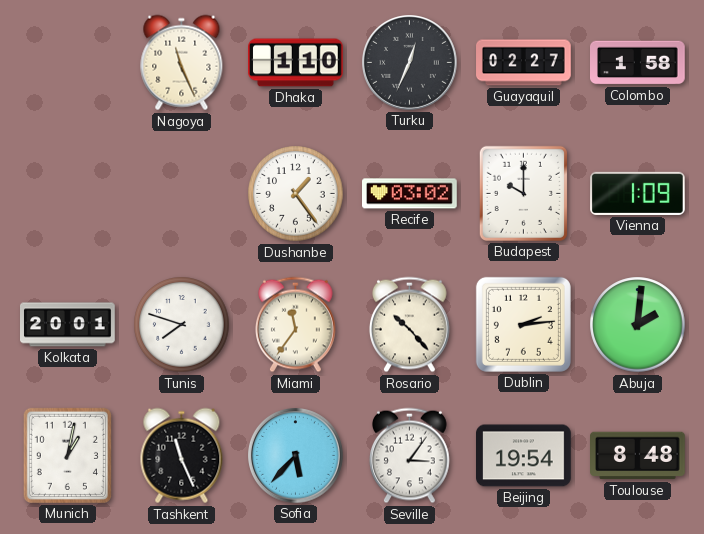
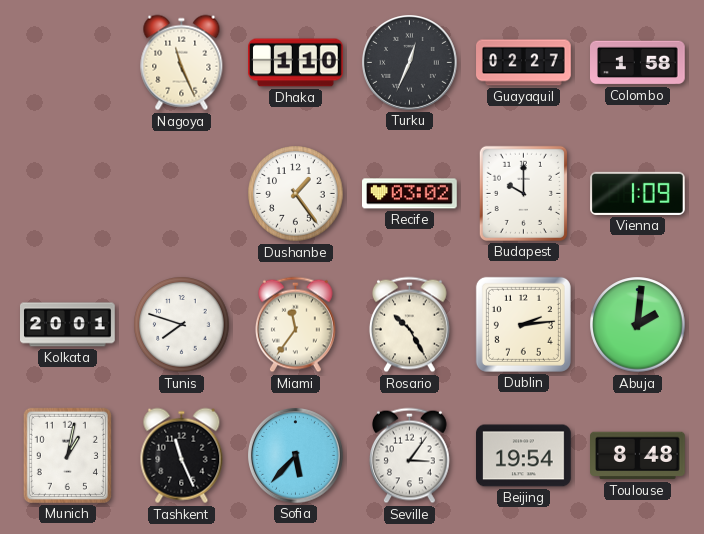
Rosario: 10:23 -> 10:25 (409, 325)
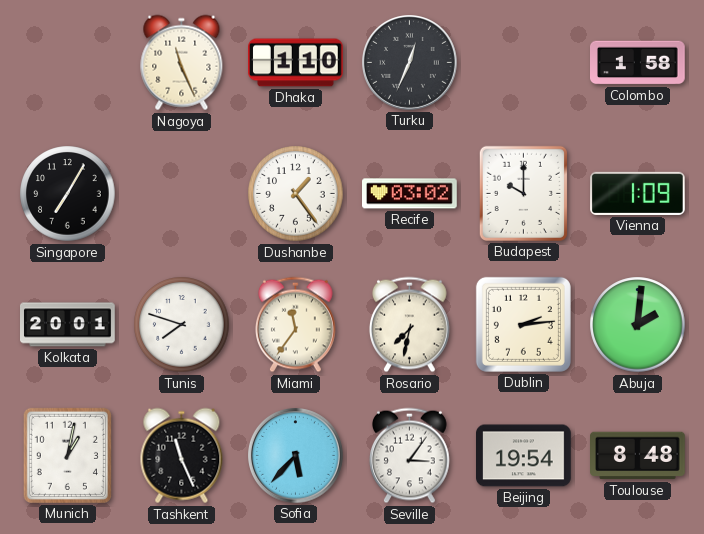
Guayaquil: 02:27 -> none (524, 63)
Singapore: none -> 7:05 (68, 194)
Rosario: 10:25 -> 7:32 (409, 325)
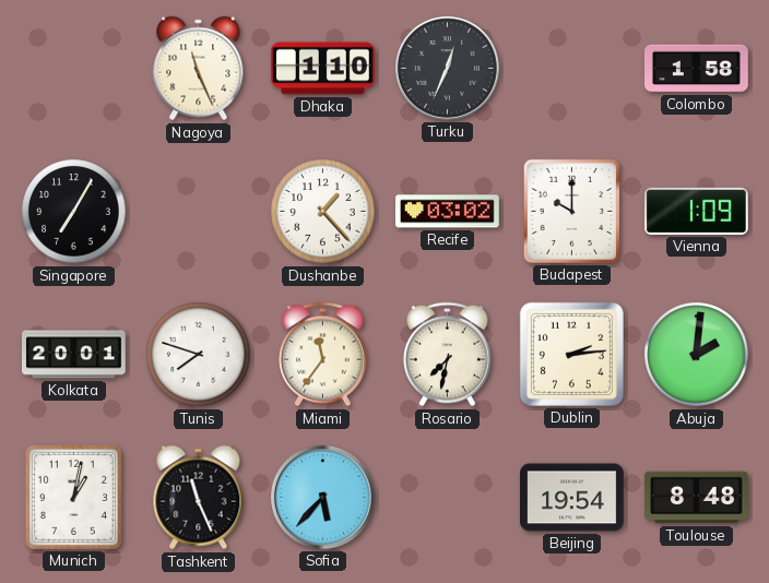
Dushanbe: 1:24 -> 1:23 (323, 212)
Seville: 3:06 -> none (409, 456)
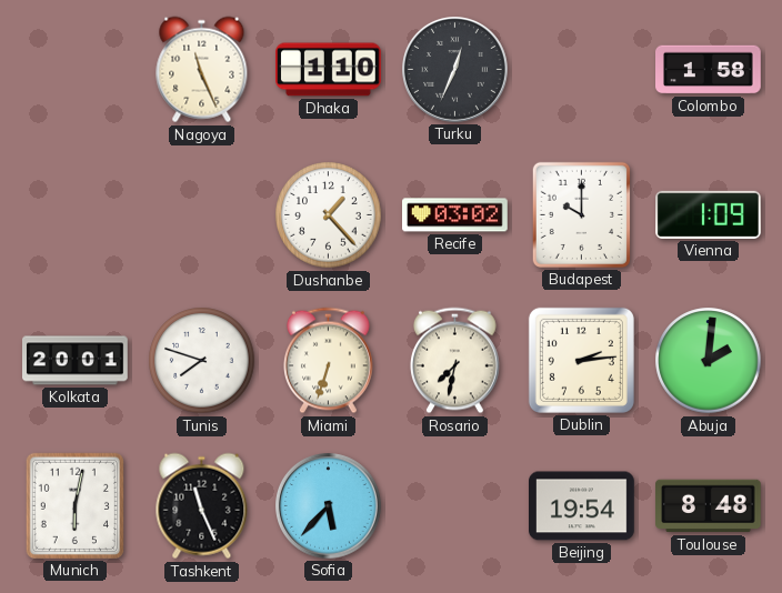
Singapore: 7:05 -> none (74, 212)
Miami: 11:36 -> 6:33 (328, 361)
Munich: 1:02 -> 6:02 (74, 505)
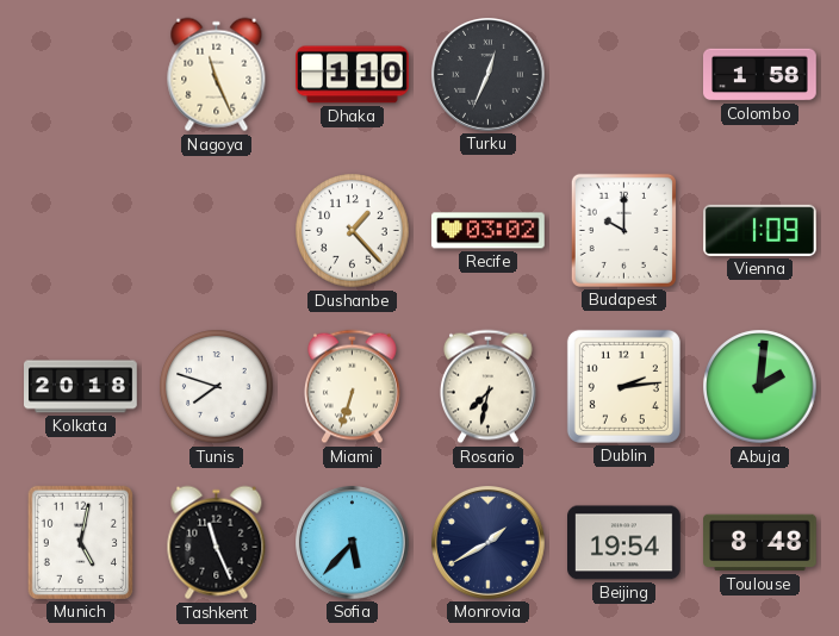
Kolkata: 20:01 -> 20:18 (81, 387)
Munich: 6:02 -> 5:02 (80, 542)
Monrovia: none -> 1:40 (489, 543)
